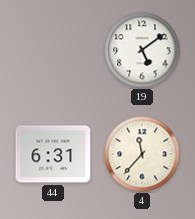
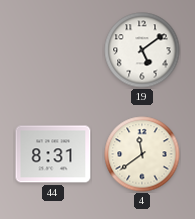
44: 6:31 -> 8:31 (53, 154)
4: 11:37 -> 11:39 (142, 154)
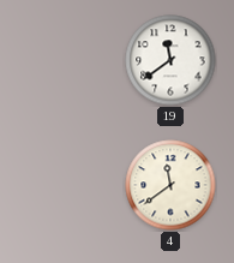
19: 5:09 -> 11:39 (170, 60)
44: 8:31 -> none (53, 154)
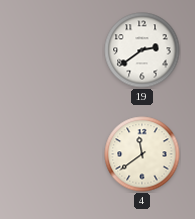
19: 11:39 -> 2:39 (142, 50)
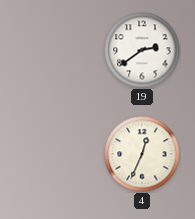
4: 11:39 -> 12:34 (142, 154)
